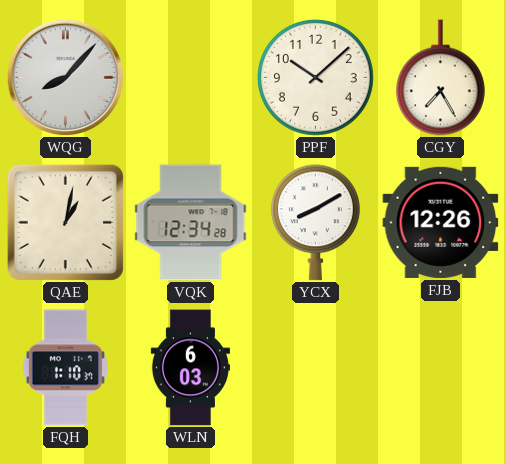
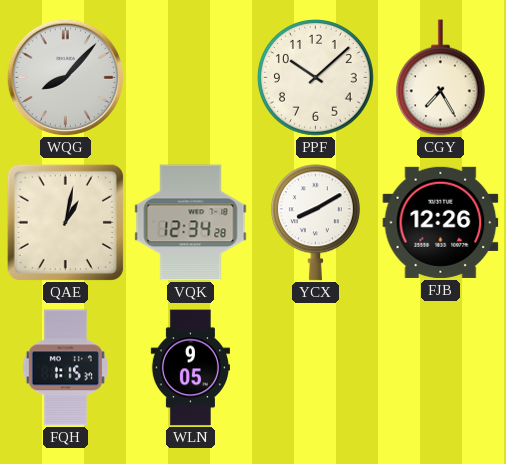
FQH: 1:10 -> 1:15 (65, 368)
WLN: 6:03 -> 9:05 (190, 368)
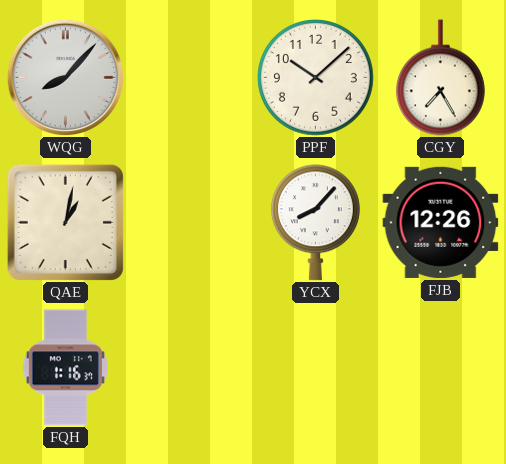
VQK: 12:34 -> none (191, 223)
YCX: 8:10 -> 8:07 (315, 223)
FQH: 1:15 -> 1:16 (65, 368)
WLN: 9:05 -> none (190, 368)
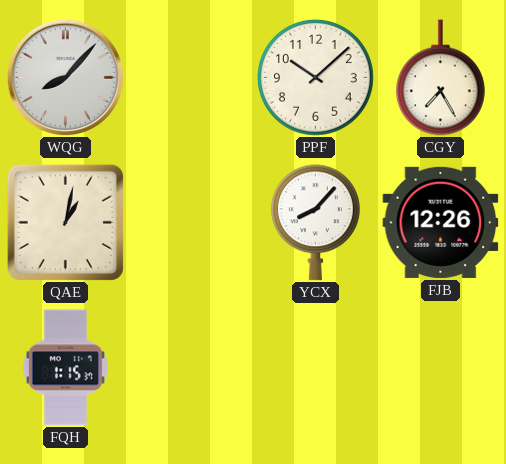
FQH: 1:16 -> 1:15 (65, 368)
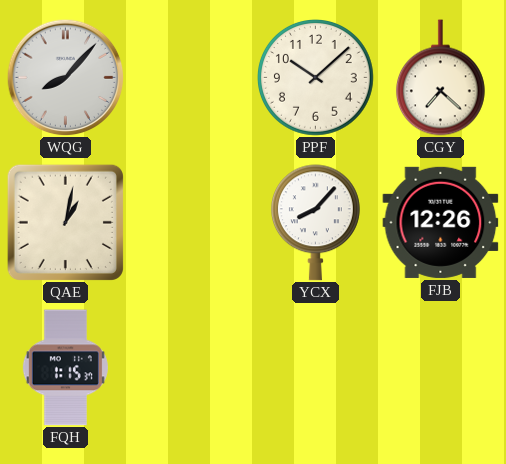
CGY: 7:25 -> 7:22 (440, 78)
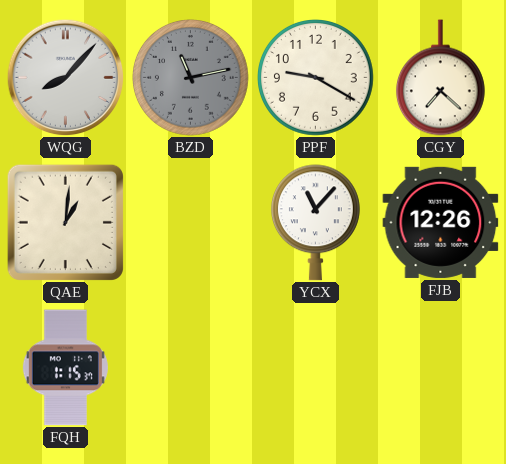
BZD: none -> 11:13 (191, 78)
PPF: 10:08 -> 9:20 (316, 78)
QAE: 1:02 -> 1:01 (65, 222)
YCX: 8:07 -> 11:07 (315, 223)
